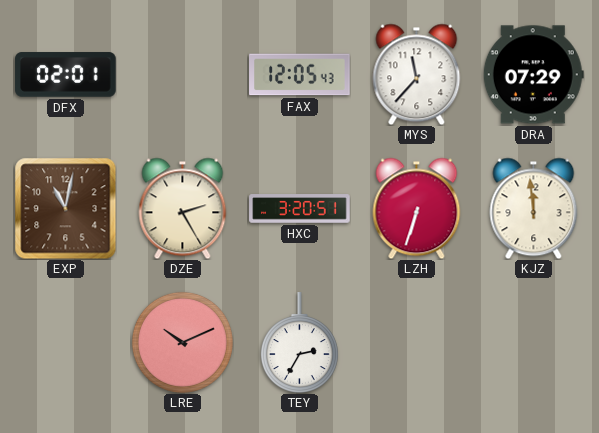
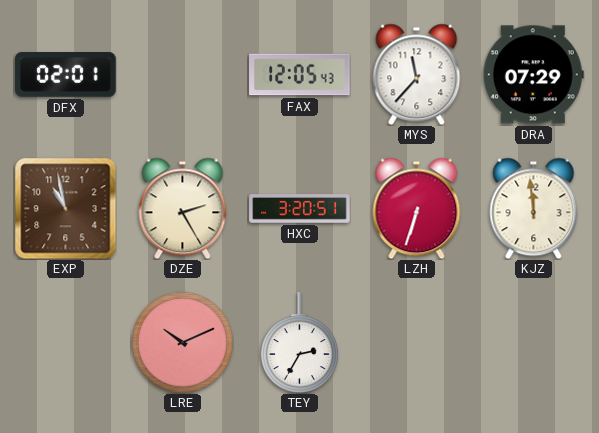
EXP: 11:02 -> 10:58 (65, 208)
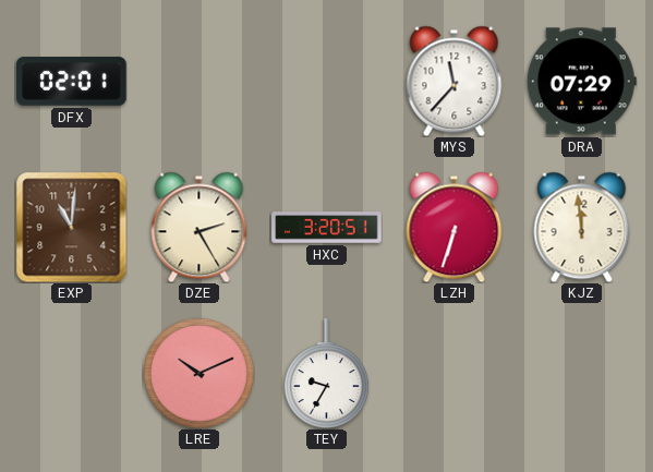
FAX: 12:05 -> none (300, 75)
EXP: 10:58 -> 11:01 (71, 227)
TEY: 2:35 -> 9:35 (326, 373)
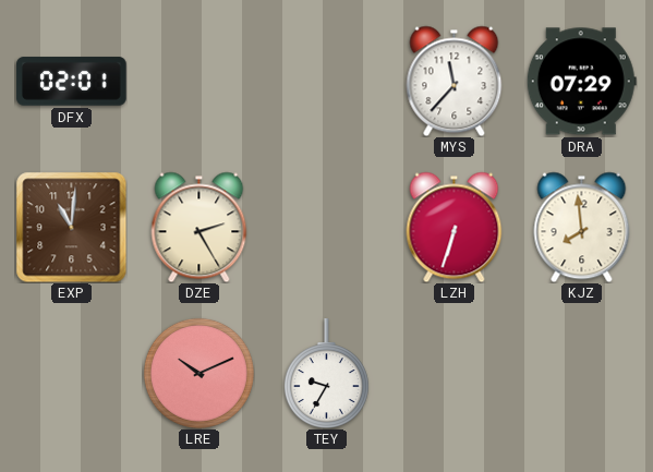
HXC: 3:20 -> none (327, 228)
KJZ: 11:59 -> 7:59 (582, 227)
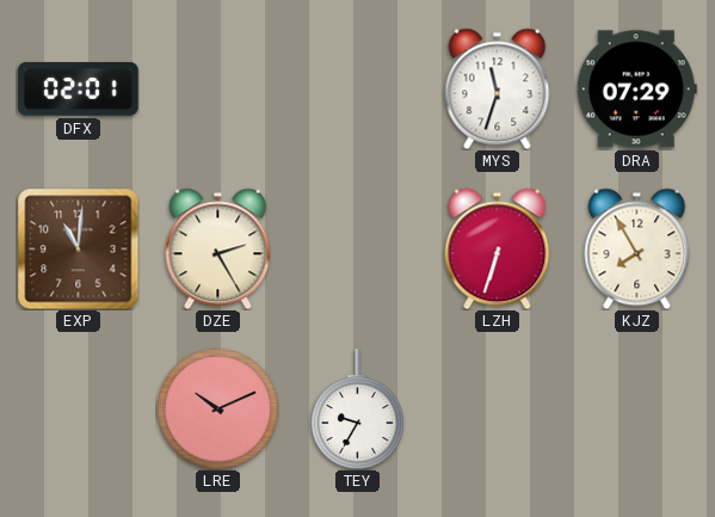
MYS: 11:37 -> 11:33 (498, 88)
KJZ: 7:59 -> 7:55 (637, 248)
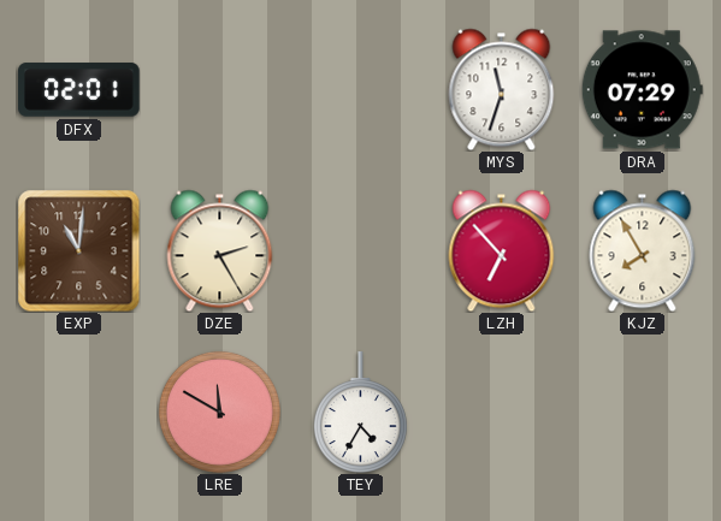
LZH: 6:33 -> 6:53 (502, 250)
LRE: 10:11 -> 11:50 (219, 412)
TEY: 9:35 -> 4:35 (360, 412)
